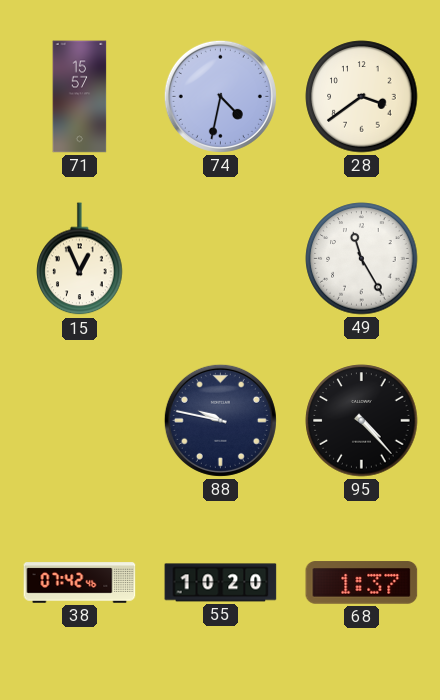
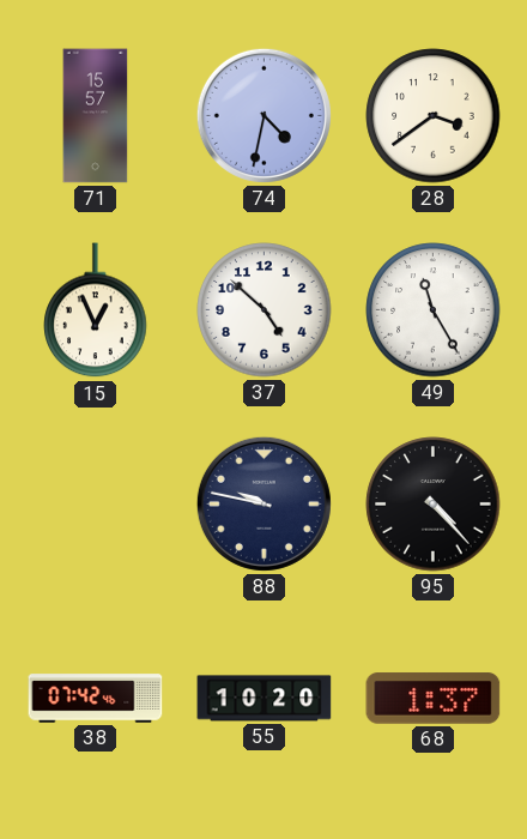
37: none -> 4:52 (265, 310)
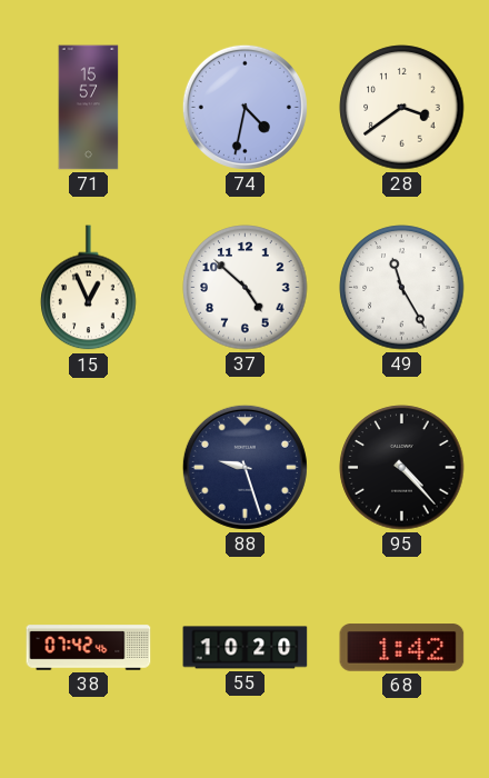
88: 9:47 -> 9:27 (244, 467)
68: 1:37 -> 1:42 (402, 648)
